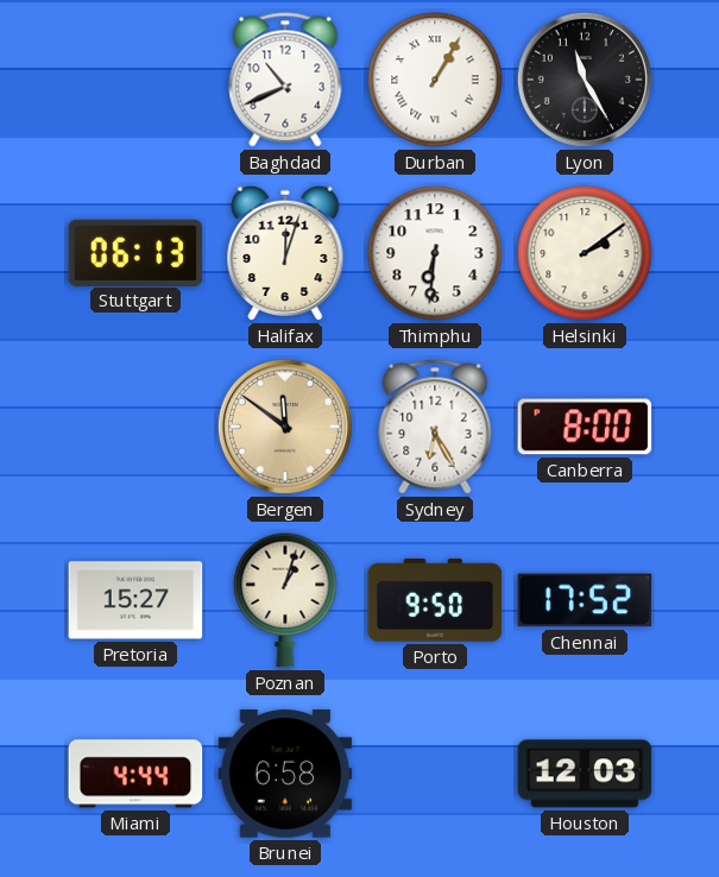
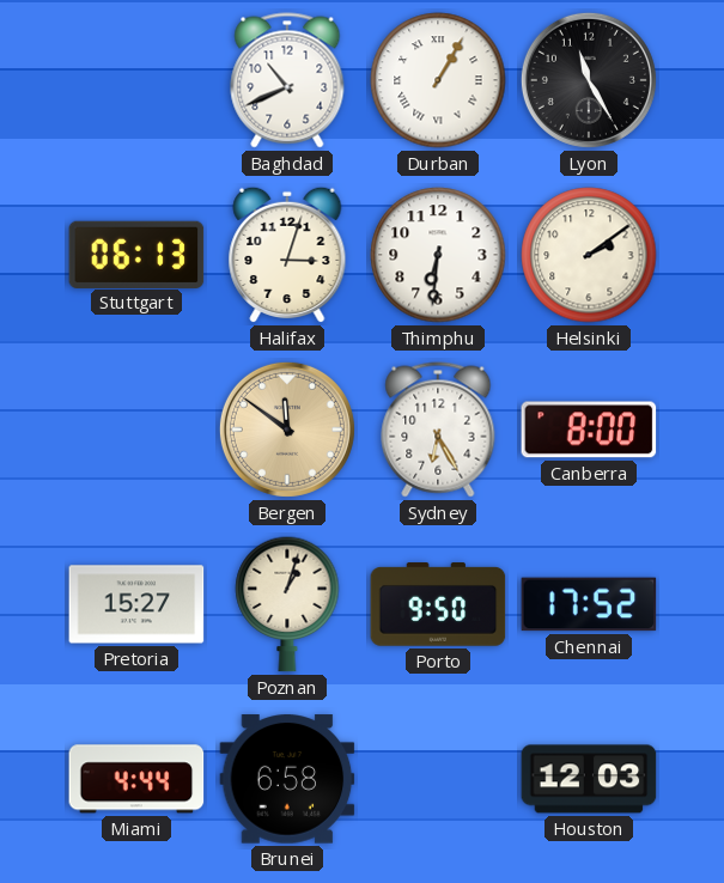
Halifax: 12:03 -> 3:03 (287, 255)
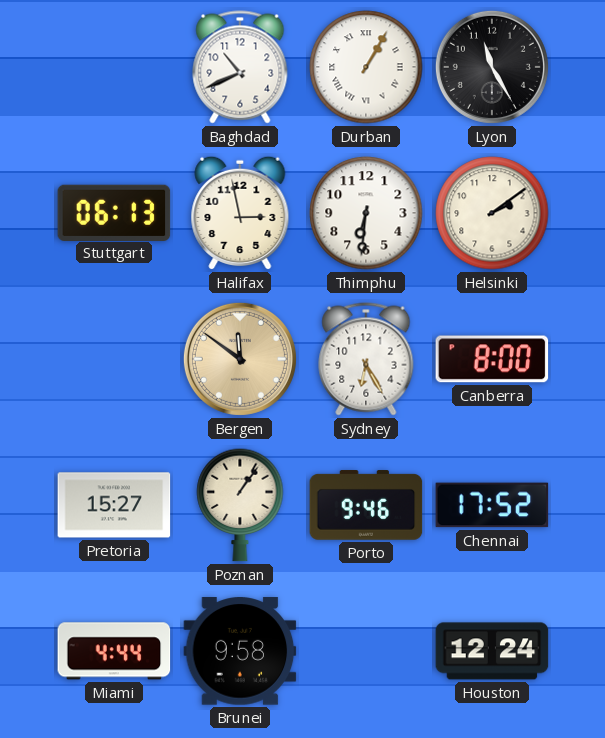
Halifax: 3:03 -> 2:58 (240, 213)
Poznan: 1:03 -> 1:06 (240, 505)
Porto: 9:50 -> 9:46 (366, 505)
Brunei: 6:58 -> 9:58 (240, 651)
Houston: 12:03 -> 12:24 (492, 651)
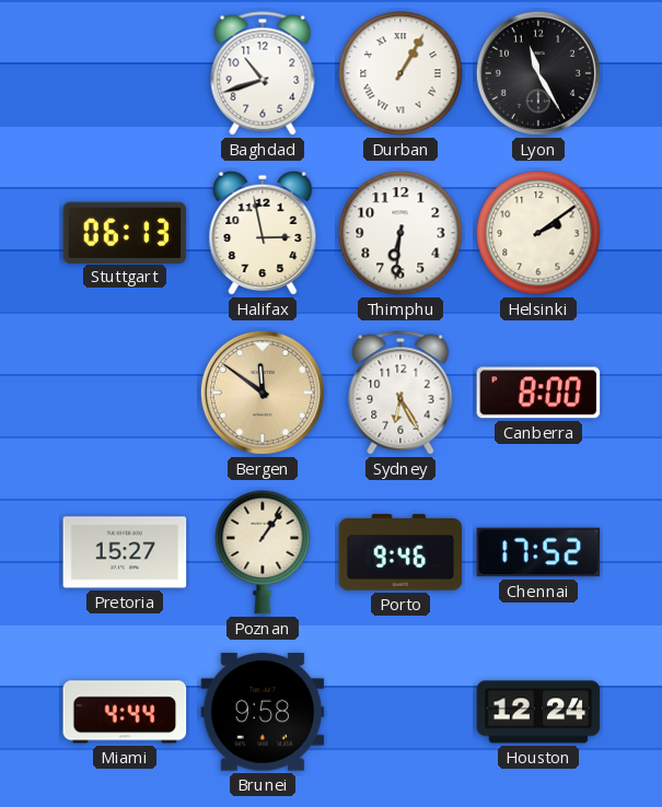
Baghdad: 10:41 -> 10:42 (263, 73)
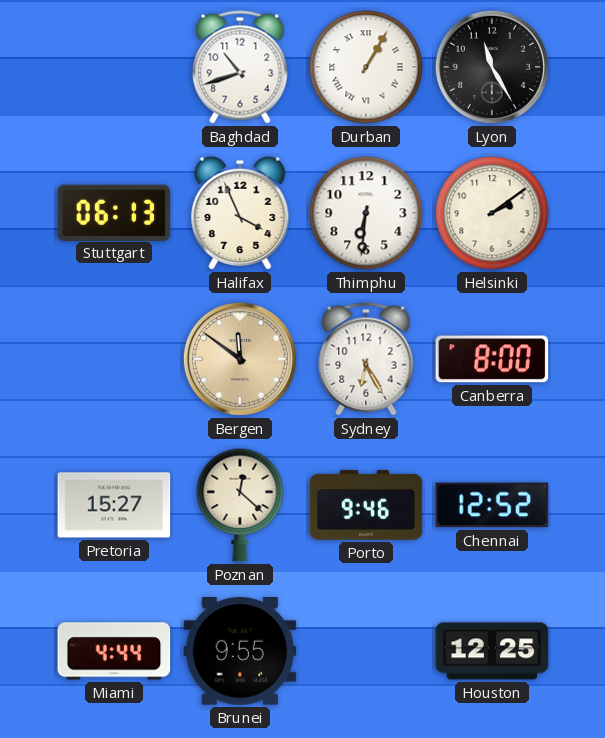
Halifax: 2:58 -> 3:56 (240, 213)
Poznan: 1:06 -> 12:22 (240, 505)
Chennai: 17:52 -> 12:52 (492, 505)
Brunei: 9:58 -> 9:55 (240, 651)
Houston: 12:24 -> 12:25 (492, 651)
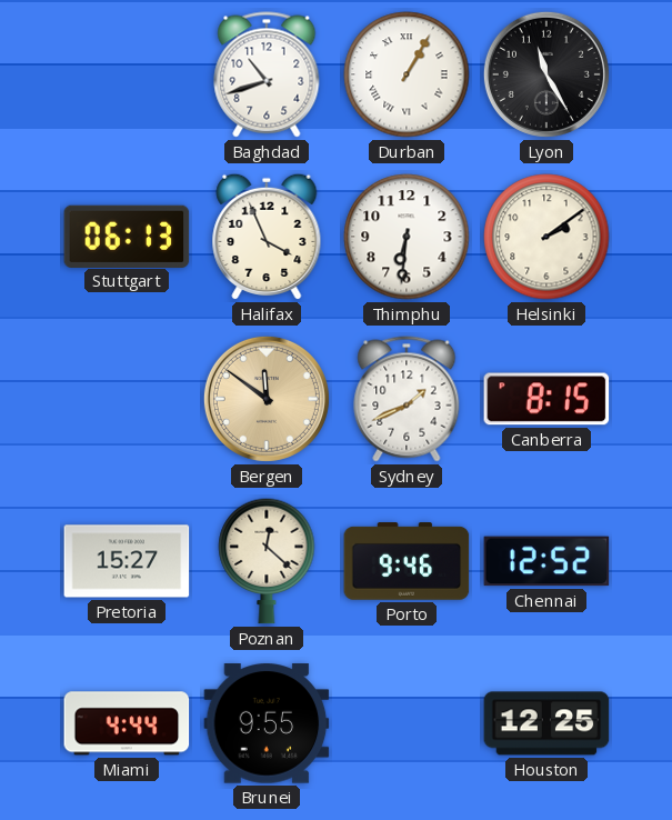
Sydney: 6:25 -> 1:41 (407, 399)
Canberra: 8:00 -> 8:15 (546, 399)
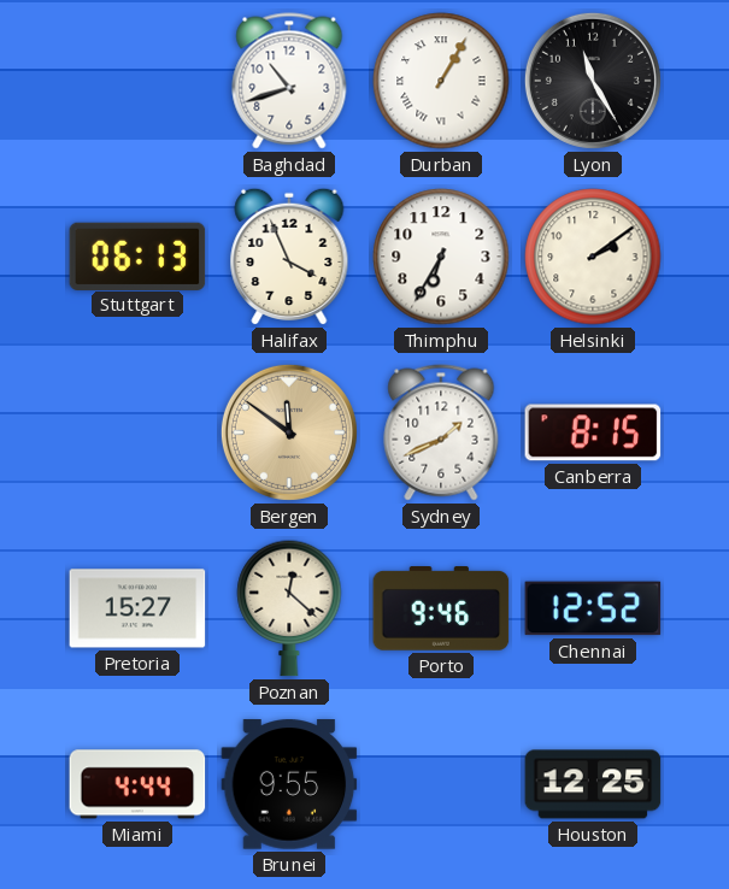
Thimphu: 6:31 -> 6:35 (441, 257)
